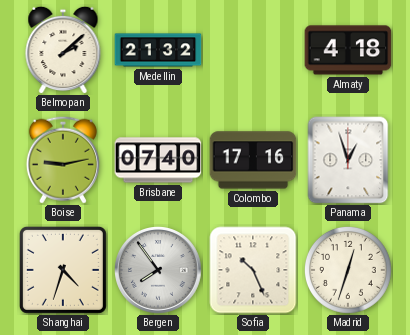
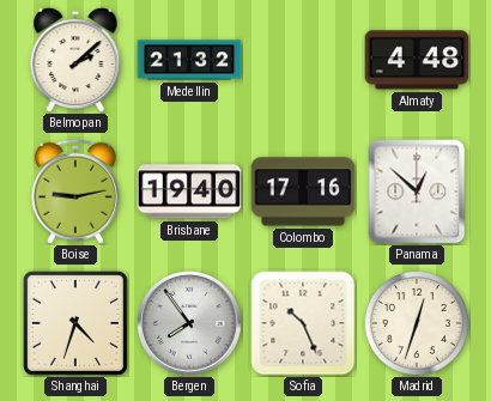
Almaty: 4:18 -> 4:48 (417, 60)
Brisbane: 07:40 -> 19:40 (189, 192)
Panama: 12:57 -> 12:52 (417, 192)
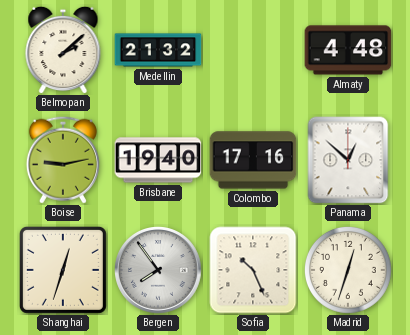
Shanghai: 4:33 -> 12:33 (63, 270)
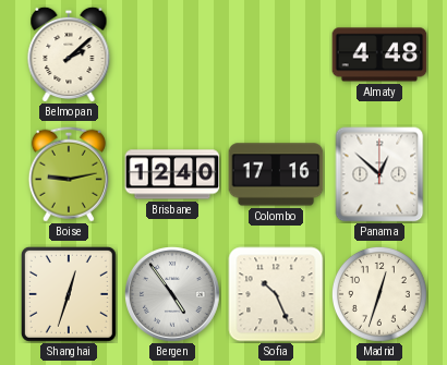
Medellin: 21:32 -> none (158, 50)
Brisbane: 19:40 -> 12:40 (172, 174)
Bergen: 7:54 -> 4:54 (173, 295)
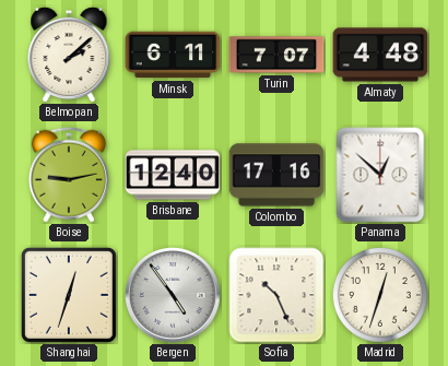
Minsk: none -> 6:11 (173, 55)
Turin: none -> 7:07 (276, 55)
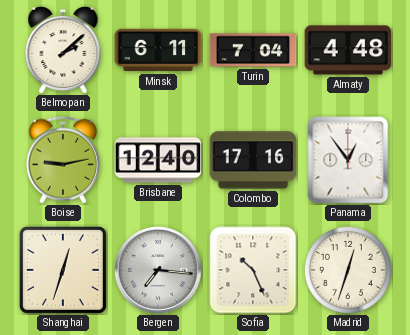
Turin: 7:07 -> 7:04 (253, 50)
Panama: 12:52 -> 12:54 (348, 160)
Bergen: 4:54 -> 7:16 (159, 271)
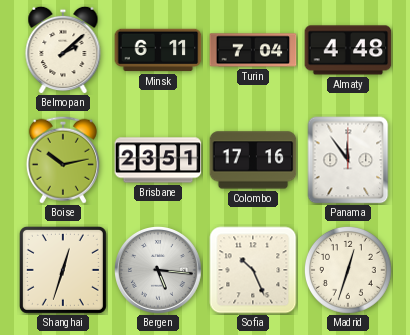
Boise: 9:13 -> 10:13 (63, 160)
Brisbane: 12:40 -> 23:51 (158, 160)
Panama: 12:54 -> 11:54 (348, 160)
Bergen: 7:16 -> 5:16 (159, 271)
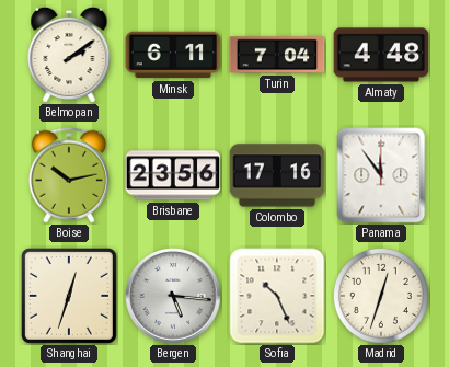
Belmopan: 2:08 -> 2:09 (69, 55)
Brisbane: 23:51 -> 23:56 (173, 175)
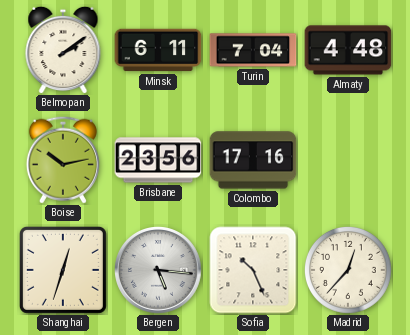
Panama: 11:54 -> none (381, 175)
Madrid: 12:33 -> 12:37 (348, 270)
